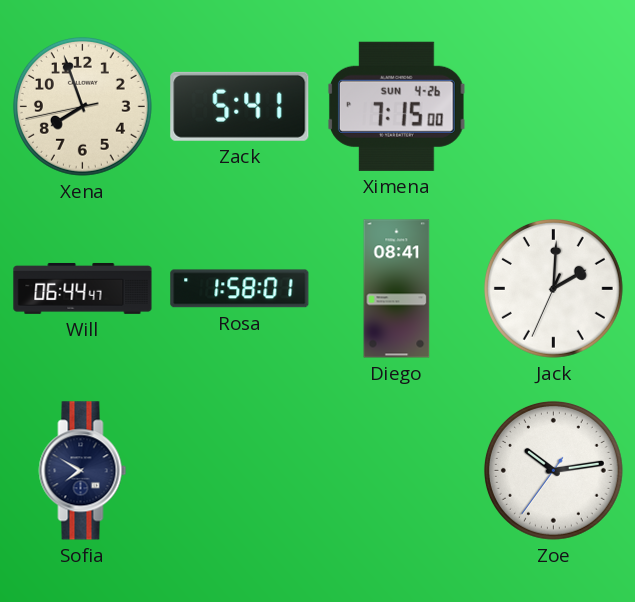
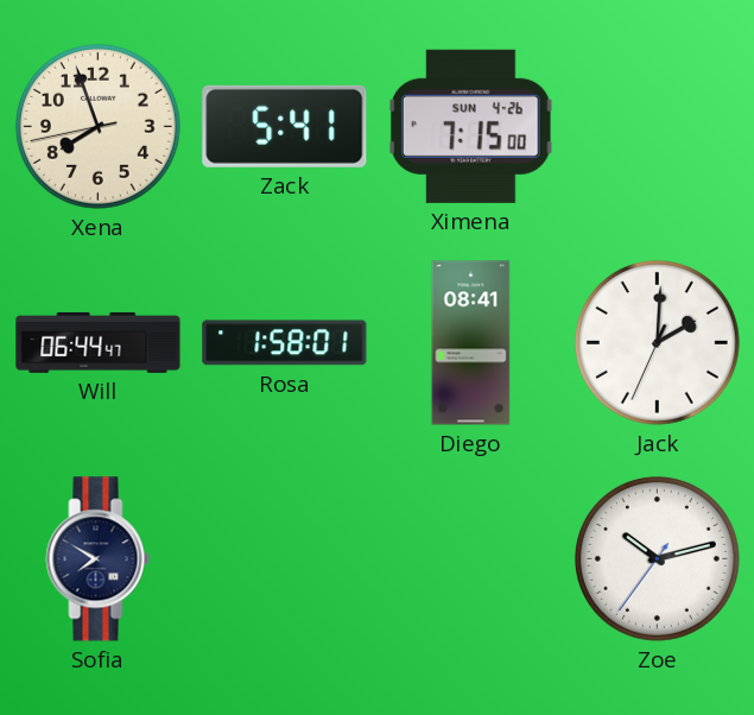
Zoe: 10:13 -> 10:12 (657, 558)
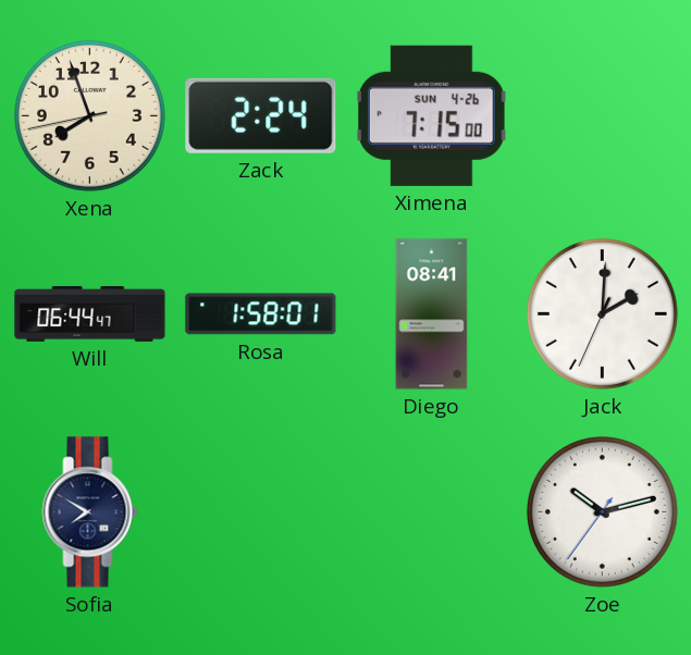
Zack: 5:41 -> 2:24 (261, 115)
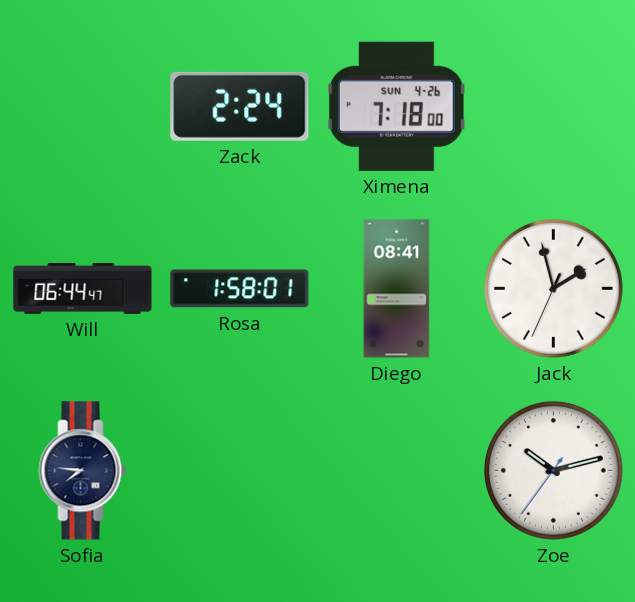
Xena: 7:56 -> none (89, 115)
Ximena: 7:15 -> 7:18 (396, 106)
Jack: 2:00 -> 1:57 (553, 288)
Sofia: 7:50 -> 7:46 (83, 471)
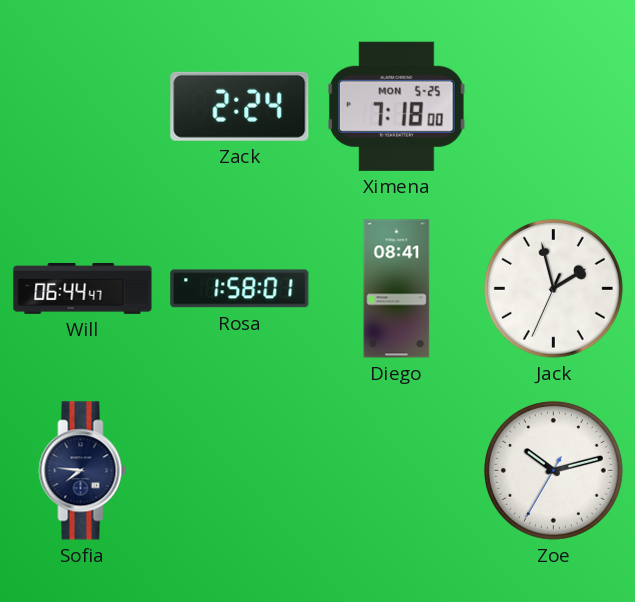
Ximena date: SUN 4-26 -> MON 5-25 (396, 106)
Zoe: 10:12:36 -> 10:12:35 (553, 470)
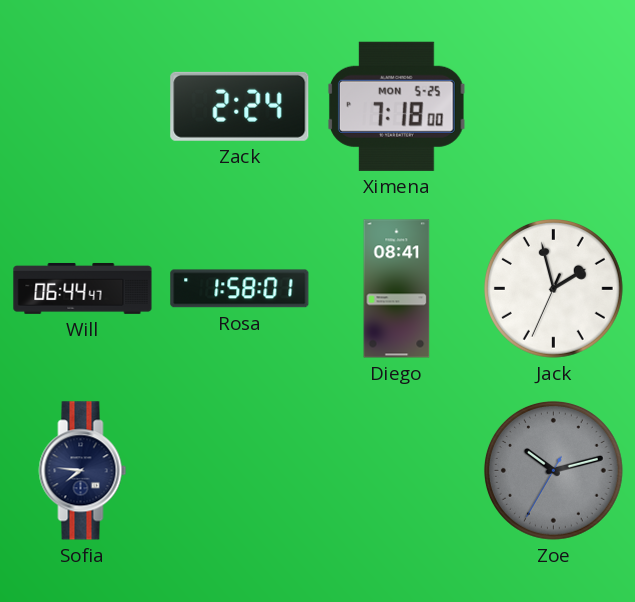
Zoe dial: white -> grey (553, 470)
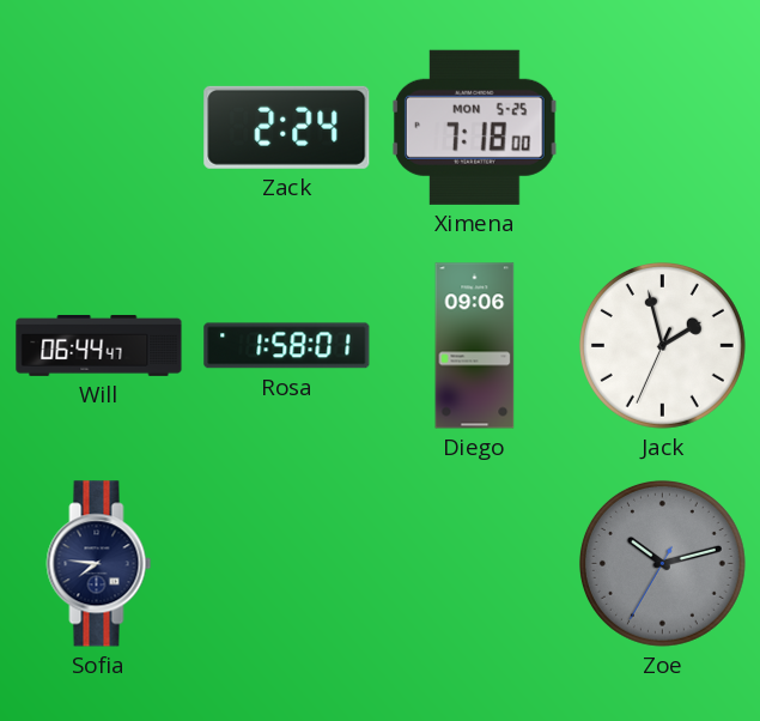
Diego: 08:41 -> 09:06 (475, 346)
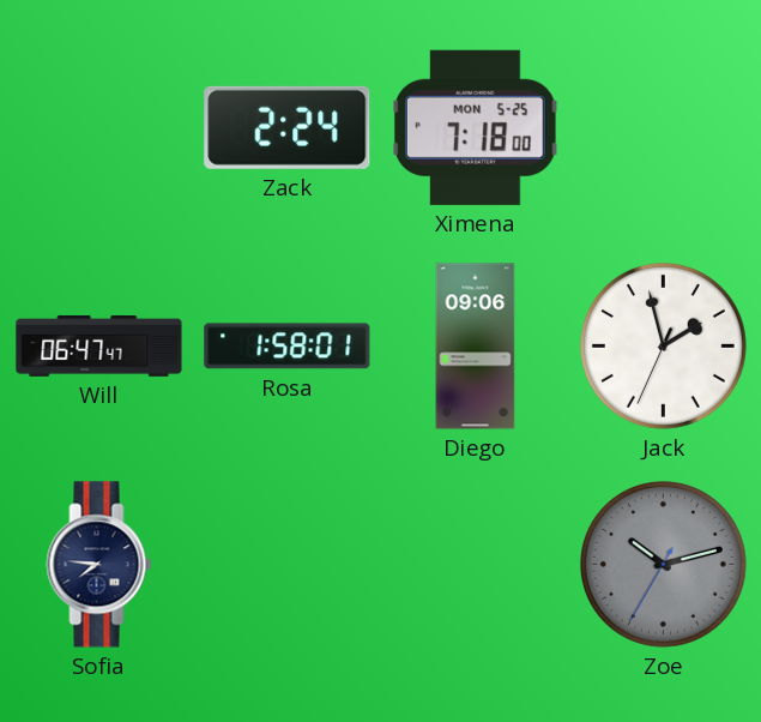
Will: 06:44 -> 06:47 (99, 345)
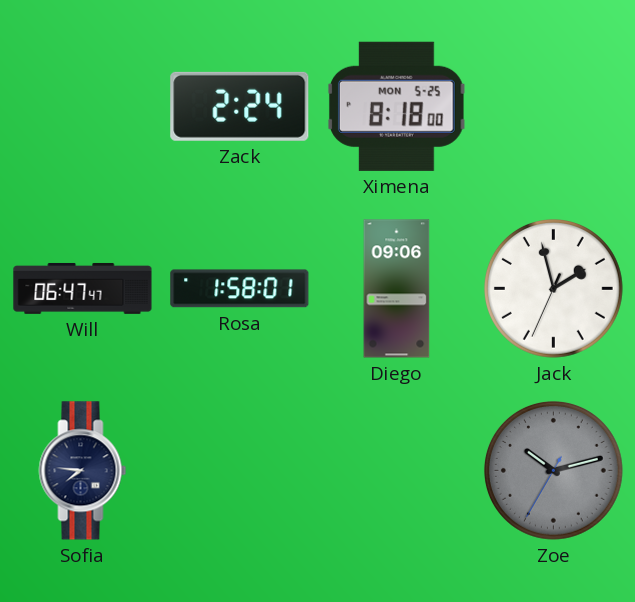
Ximena: 7:18 -> 8:18 (396, 106)
